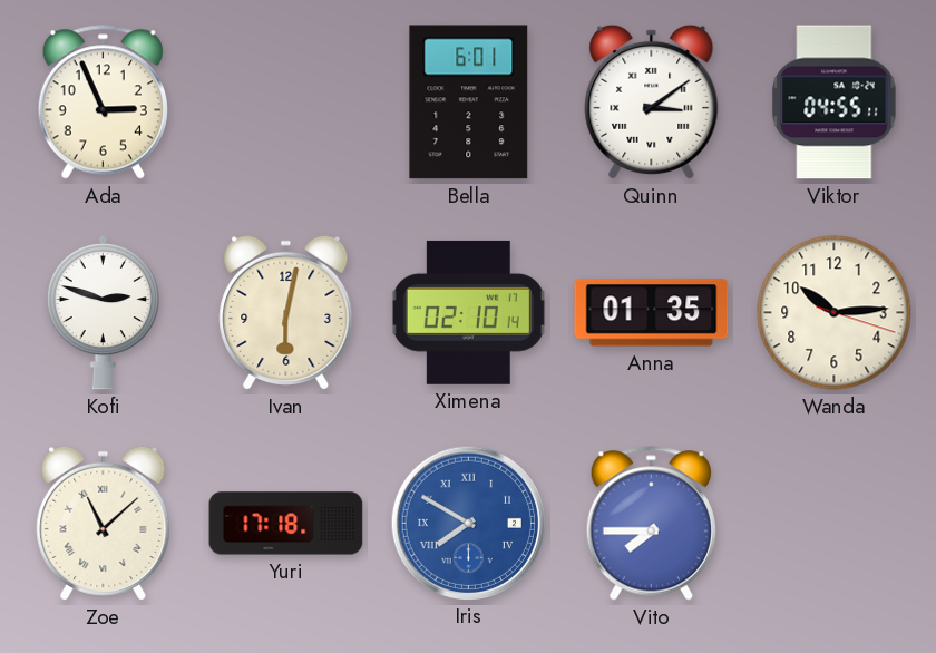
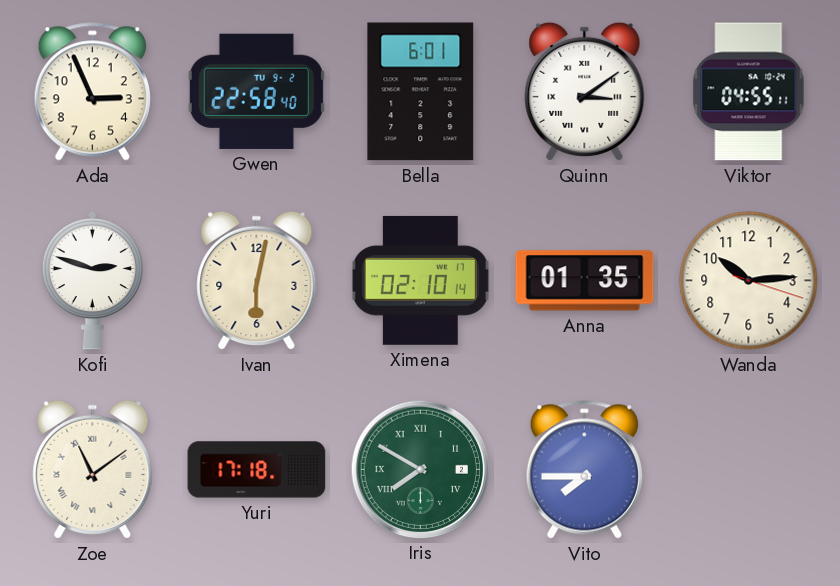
Gwen: none -> 22:58 (256, 91)
Zoe: 11:08 -> 11:09 (93, 469)
Iris dial: blue -> green (420, 469)
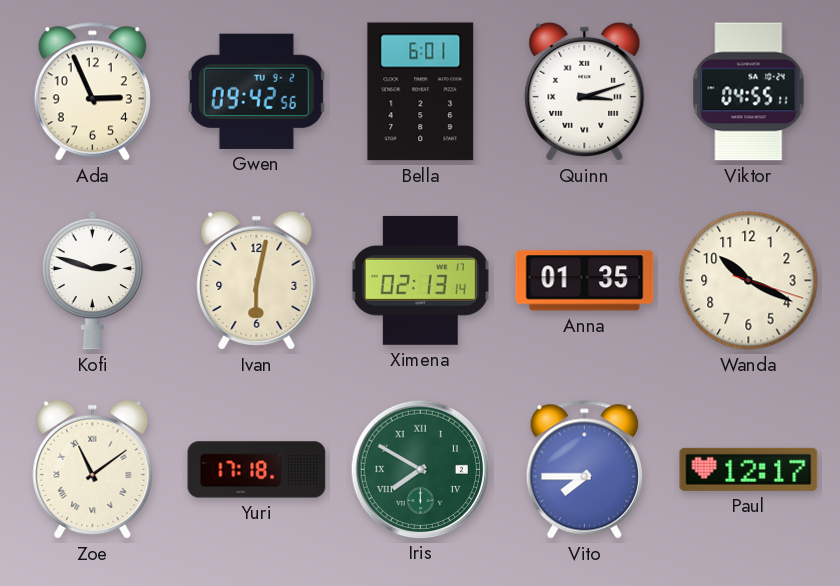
Gwen: 22:58 -> 09:42 (256, 91)
Quinn: 3:09 -> 3:12 (585, 91)
Ximena: 02:10 -> 02:13 (420, 280)
Wanda: 10:14 -> 10:19 (749, 281)
Paul: none -> 12:17 (749, 469)
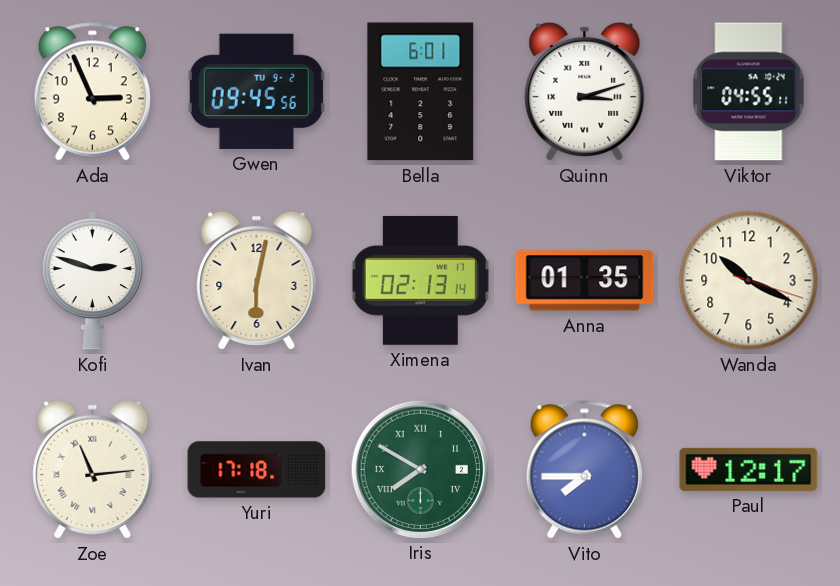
Gwen: 09:42 -> 09:45 (256, 91)
Zoe: 11:09 -> 11:14 (93, 469)
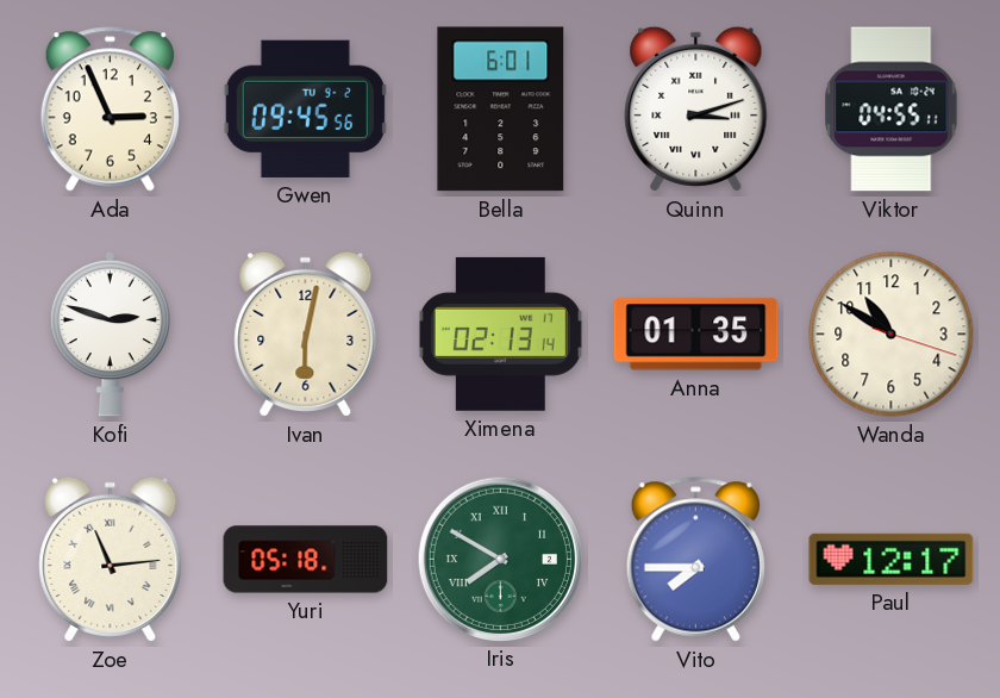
Wanda: 10:19 -> 10:50 (892, 335)
Yuri: 17:18 -> 05:18 (306, 560)
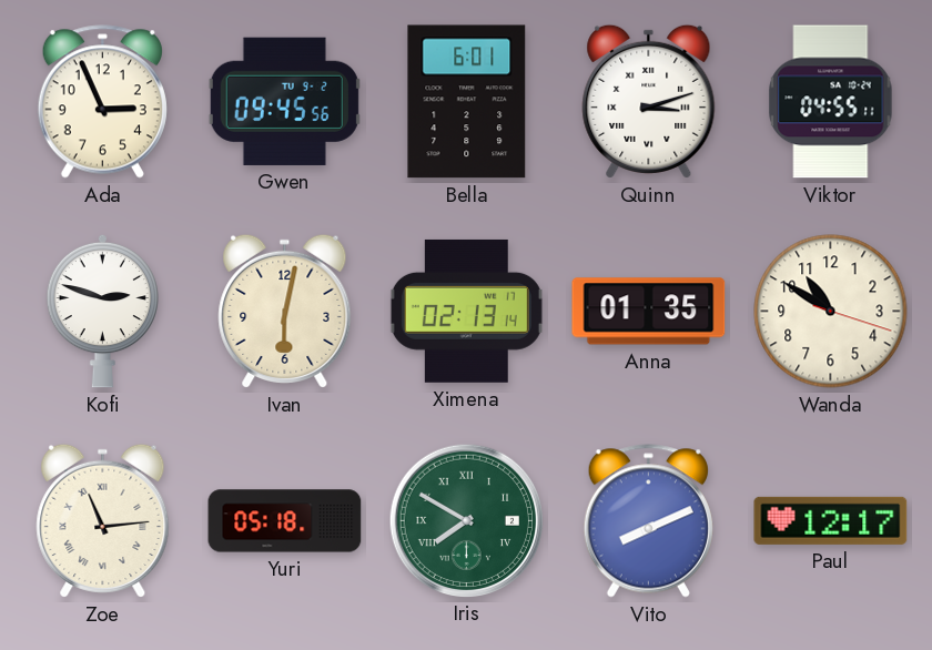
Vito: 7:45 -> 8:11 (648, 521)
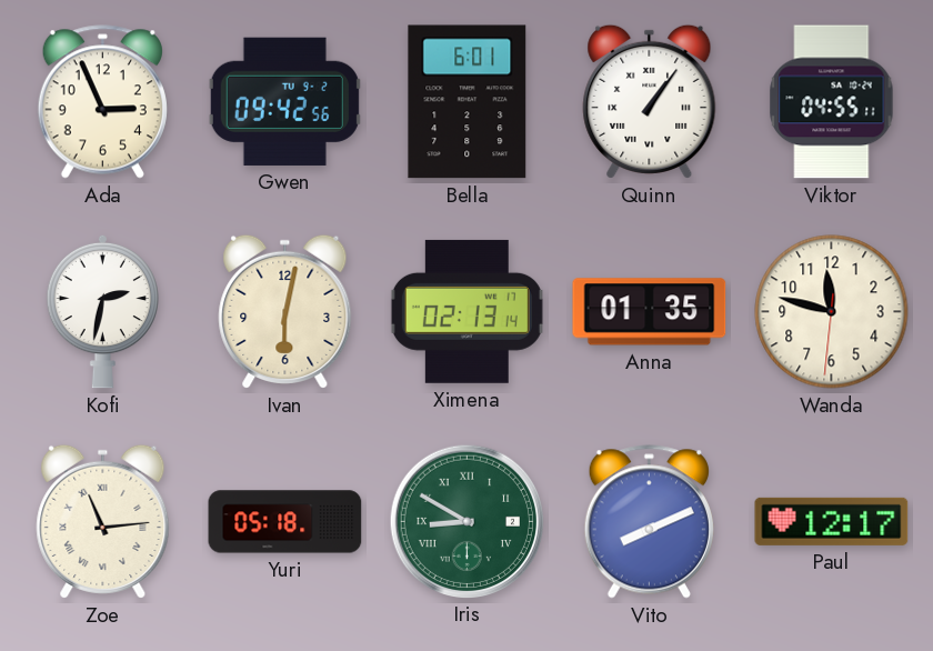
Gwen: 09:45 -> 09:42 (284, 101)
Quinn: 3:12 -> 1:06 (650, 101)
Kofi: 2:48 -> 2:32 (102, 311)
Wanda: 10:50 -> 11:47 (832, 312)
Iris: 7:50 -> 8:50 (466, 521)
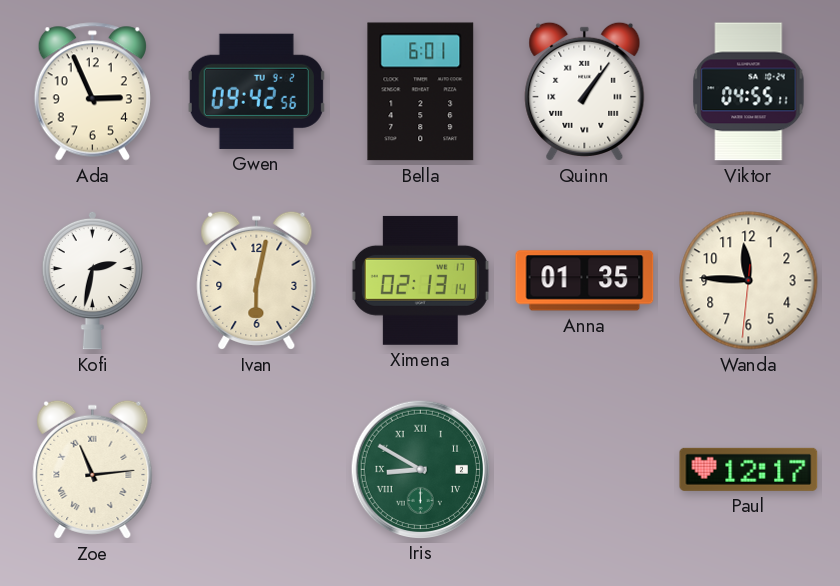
Wanda: 11:47 -> 11:45 (749, 281)
Yuri: 05:18 -> none (285, 522)
Vito: 8:11 -> none (649, 522)
